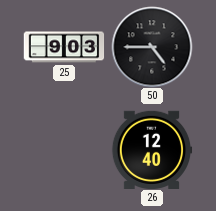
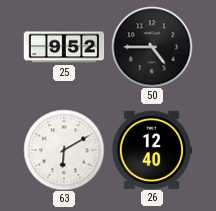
25: 9:03 -> 9:52 (64, 47)
63: none -> 6:10 (64, 150)
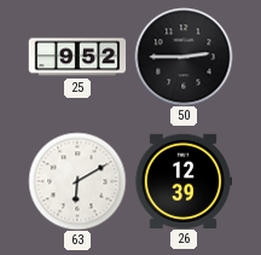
50: 4:45 -> 2:45 (184, 57)
26: 12:40 -> 12:39 (184, 180)
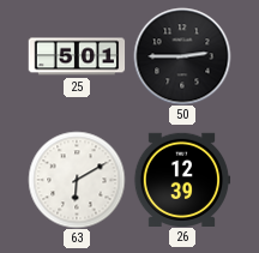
25: 9:52 -> 5:01 (77, 56)
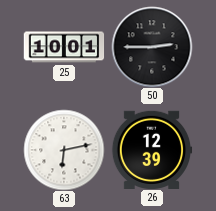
25: 5:01 -> 10:01 (64, 47)
63: 6:10 -> 6:13 (64, 150)
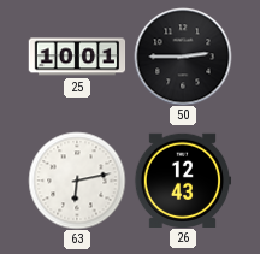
26: 12:39 -> 12:43 (183, 179)
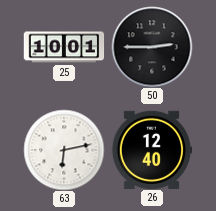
26: 12:43 -> 12:40 (152, 149)
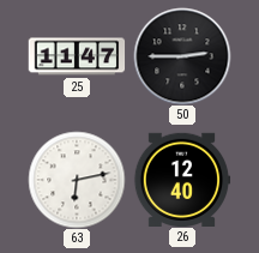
25: 10:01 -> 11:47 (77, 56)
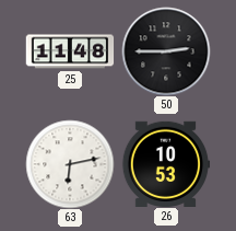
25: 11:47 -> 11:48 (70, 51)
26: 12:40 -> 10:53 (166, 163)
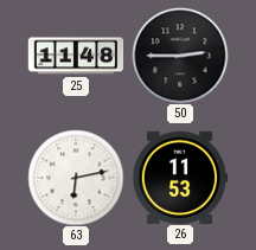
26: 10:53 -> 11:53 (180, 177)
